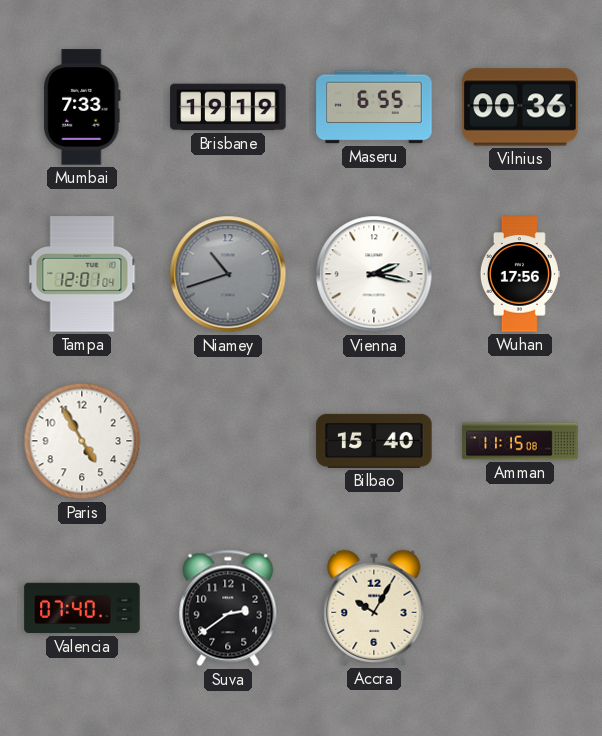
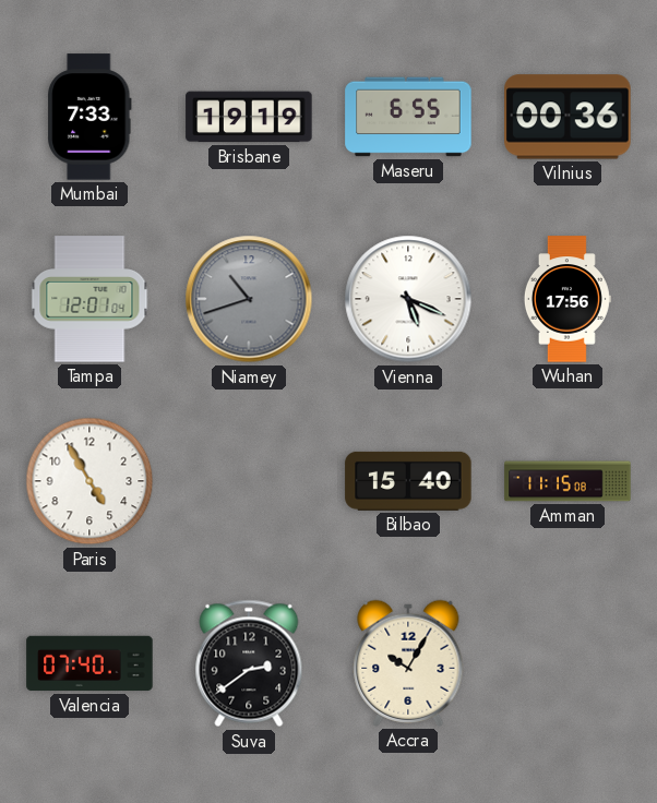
Vienna: 2:17 -> 5:19 (408, 299)
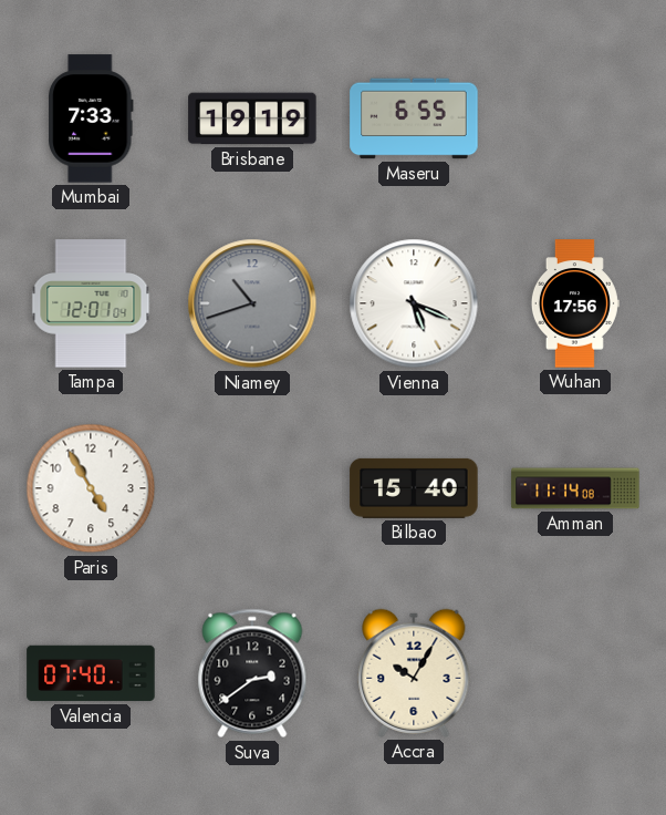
Vilnius: 00:36 -> none (568, 117)
Amman: 11:15 -> 11:14 (575, 488)
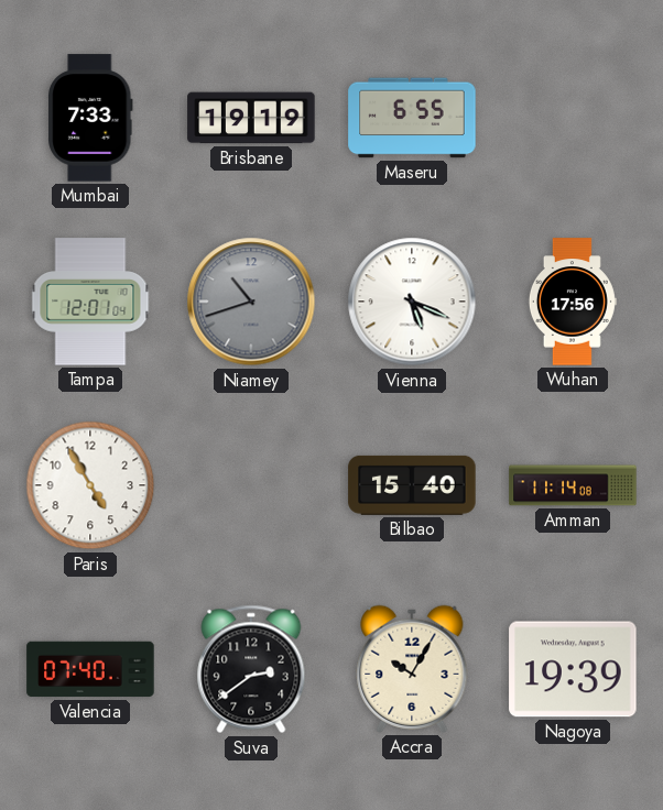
Nagoya: none -> 19:39 (573, 669)
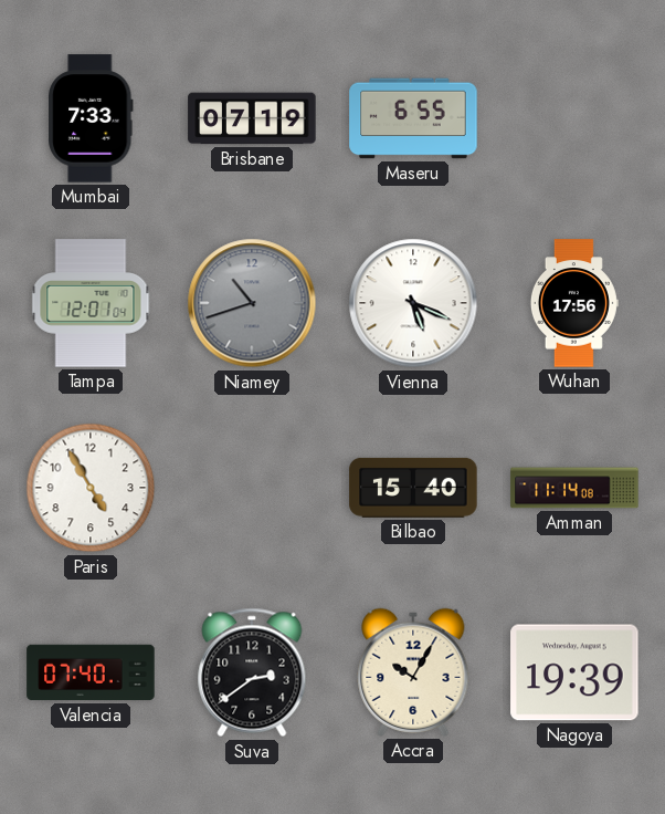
Brisbane: 19:19 -> 07:19 (252, 118)
